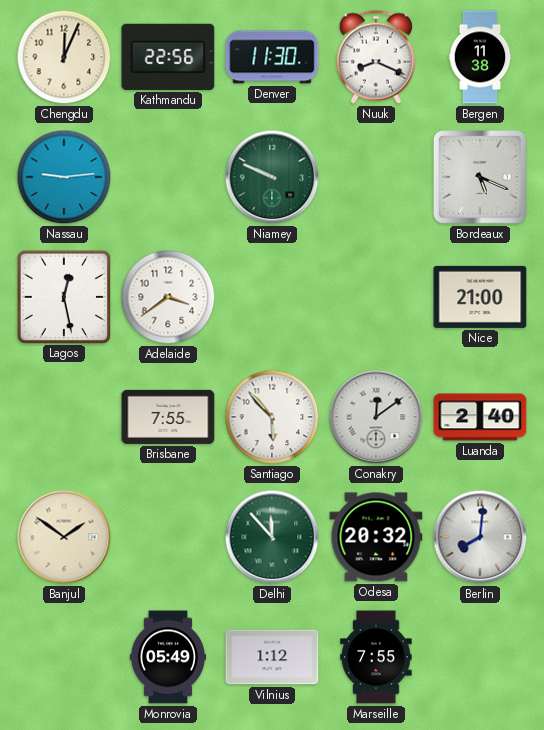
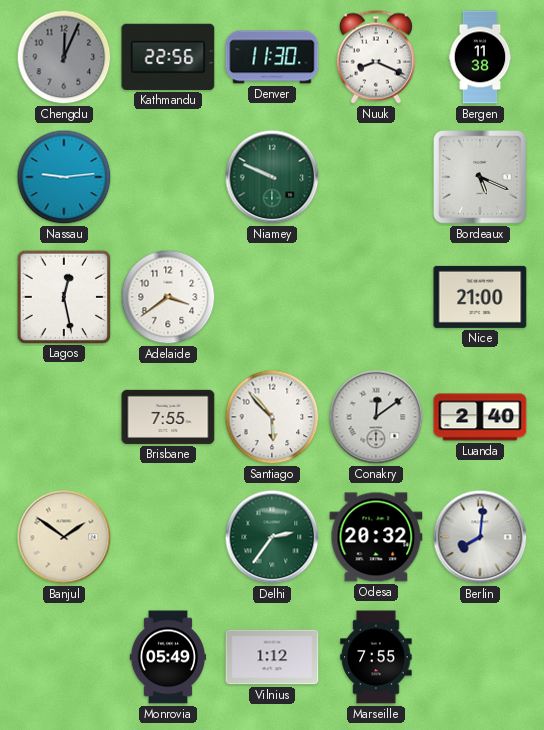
Chengdu dial: cream -> grey (64, 57)
Delhi: 11:53 -> 2:36 (272, 537)
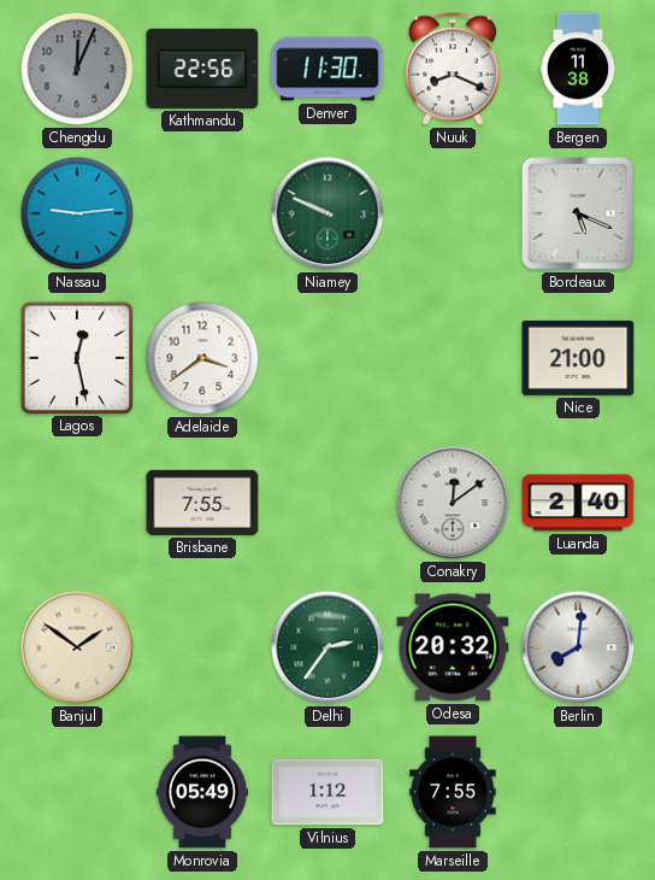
Santiago: 5:53 -> none (272, 417)
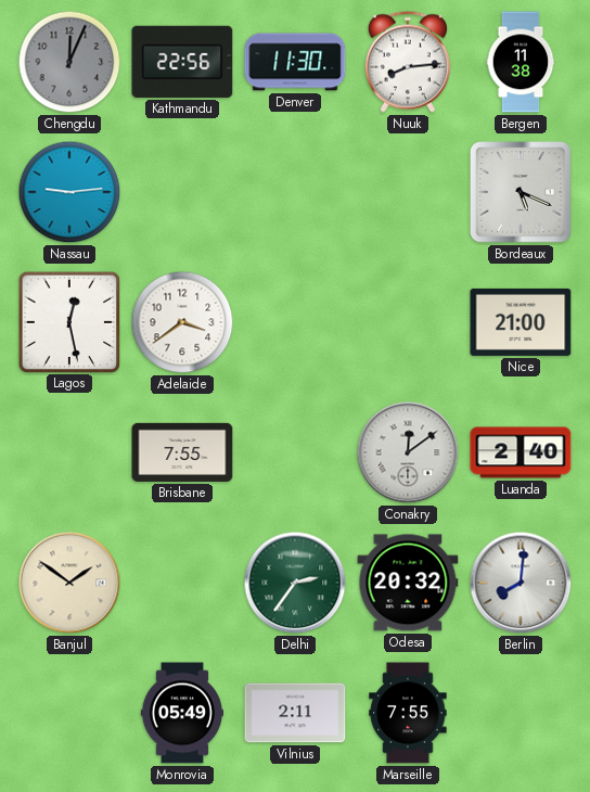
Nuuk: 8:19 -> 8:14 (408, 62)
Niamey: 9:49 -> none (327, 213)
Vilnius: 1:12 -> 2:11 (295, 713)
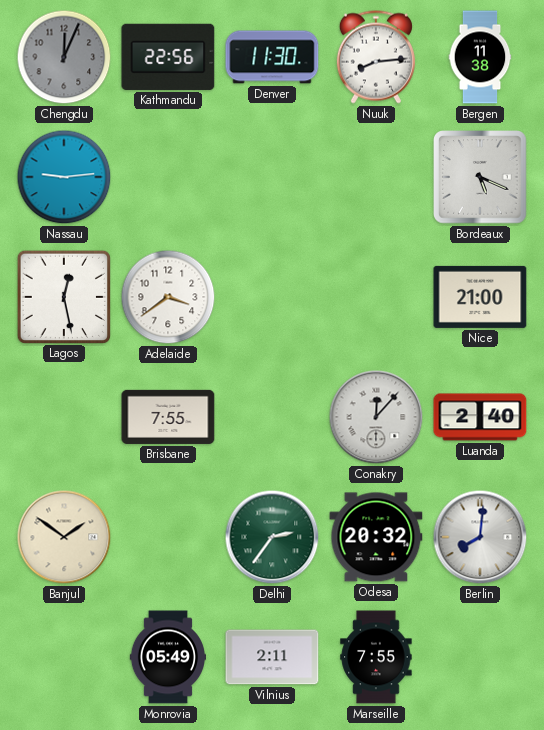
Conakry: 12:09 -> 12:07 (376, 417)
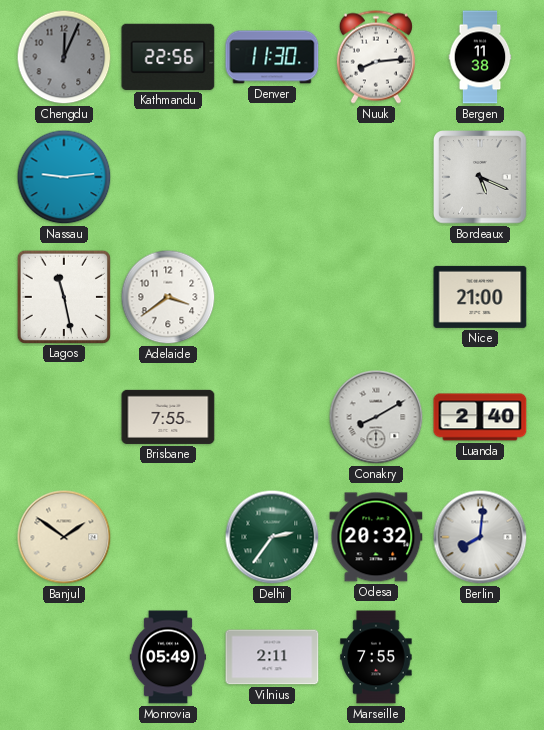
Lagos: 12:28 -> 11:28 (63, 296)
Conakry: 12:07 -> 8:10 (376, 417)
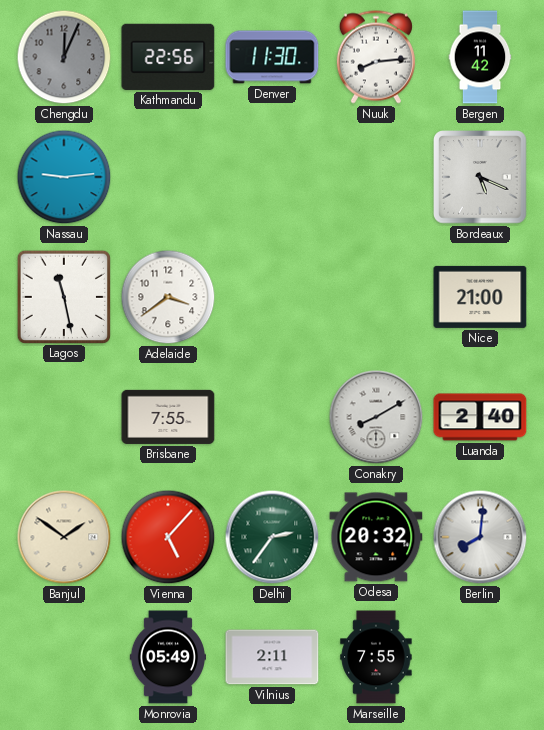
Bergen: 11:38 -> 11:42 (480, 57)
Vienna: none -> 5:07 (168, 537)
